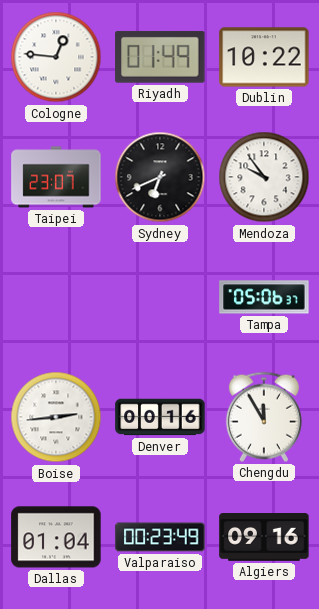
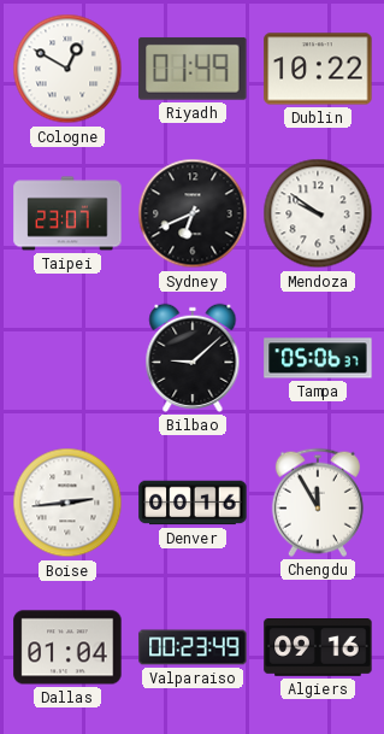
Cologne: 12:46 -> 12:50 (67, 69)
Mendoza: 9:54 -> 9:51 (318, 213)
Bilbao: none -> 9:08 (193, 358)
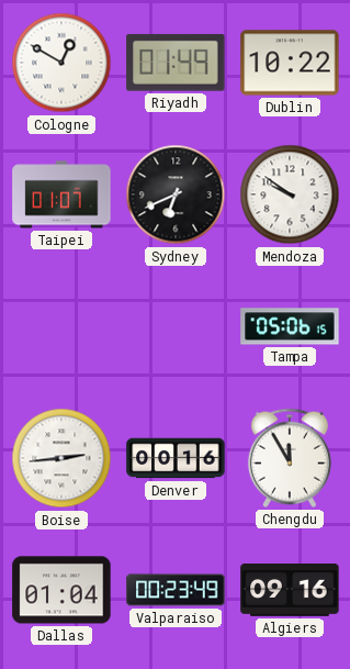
Taipei: 23:07 -> 01:07 (61, 194)
Bilbao: 9:08 -> none (193, 358)
Tampa: 05:06:37 -> 05:06:15 (290, 326)
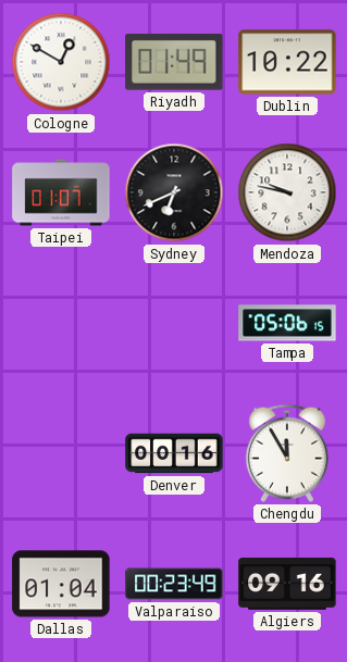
Mendoza: 9:51 -> 9:47 (287, 192)
Boise: 2:44 -> none (61, 458)
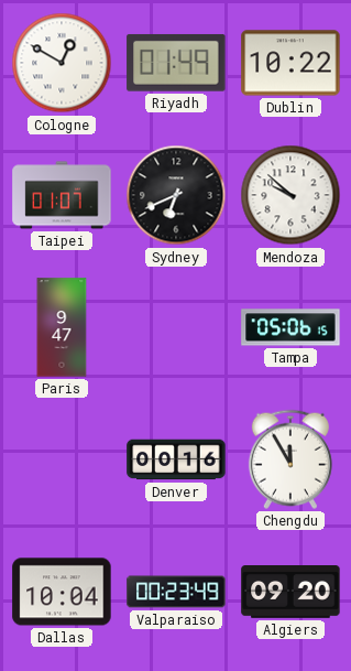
Mendoza: 9:47 -> 9:52 (290, 195)
Paris: none -> 9:47 (62, 327)
Dallas: 01:04 -> 10:04 (62, 592)
Algiers: 09:16 -> 09:20 (290, 593)
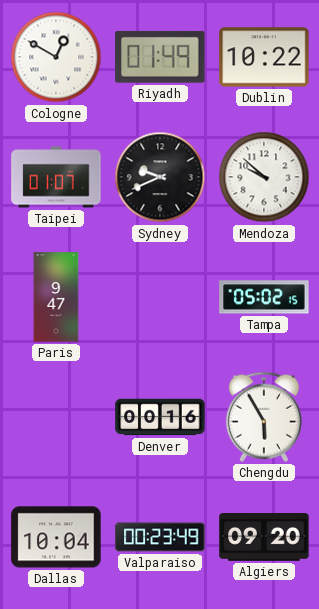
Sydney: 6:41 -> 9:41 (160, 177)
Tampa: 05:06 -> 05:02 (264, 297)
Chengdu: 11:55 -> 5:55 (264, 417)
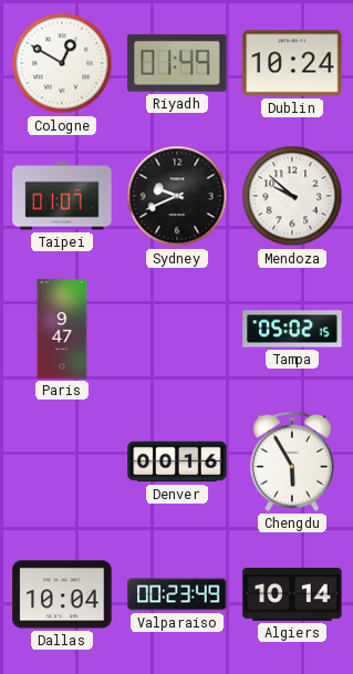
Dublin: 10:22 -> 10:24 (292, 63)
Algiers: 09:20 -> 10:14 (292, 595)
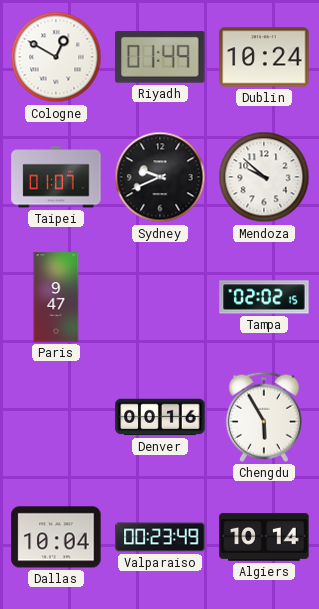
Tampa: 05:02 -> 02:02 (264, 297)
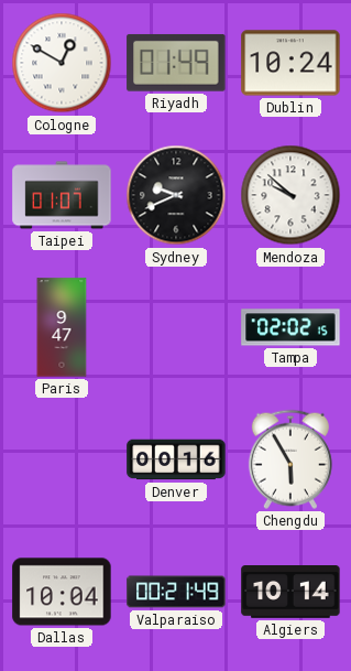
Valparaiso: 00:23 -> 00:21 (176, 592)
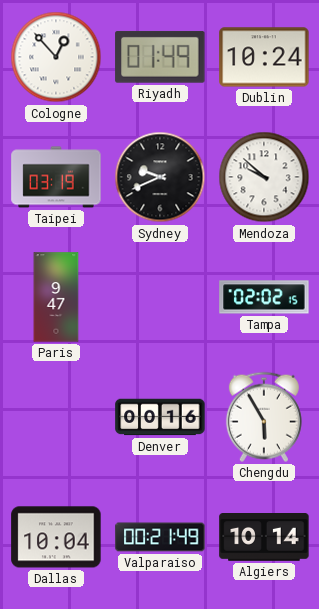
Cologne: 12:50 -> 12:53 (56, 57)
Taipei: 01:07 -> 03:19 (56, 177)
